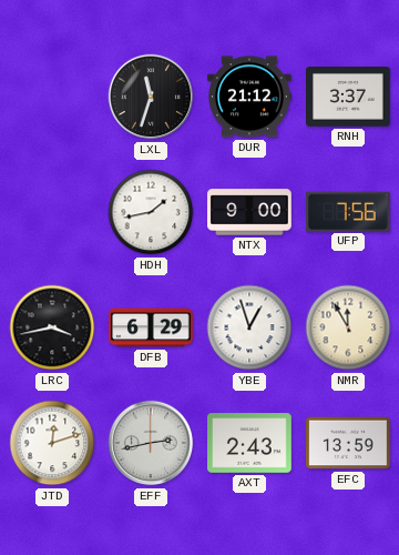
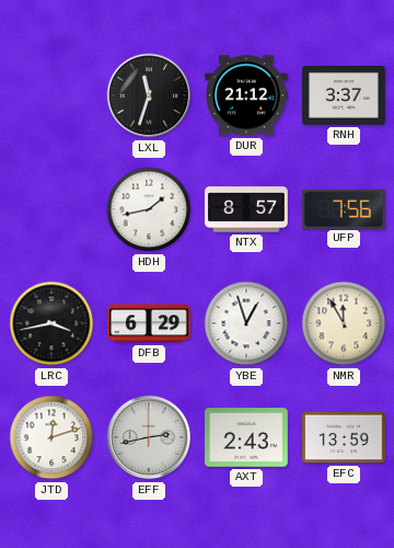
NTX: 9:00 -> 8:57 (246, 209)
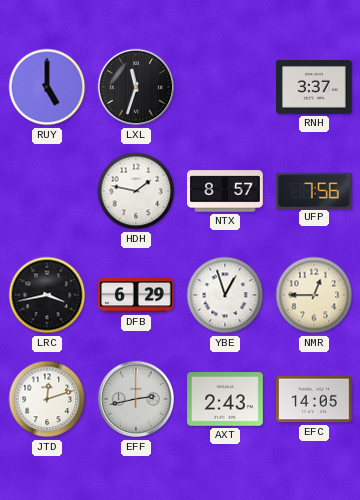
RUY: none -> 5:00 (47, 87)
DUR: 21:12 -> none (247, 95)
HDH: 1:43 -> 1:47 (136, 191)
NMR: 11:55 -> 12:45 (314, 295)
EFC: 13:59 -> 14:05 (315, 399)
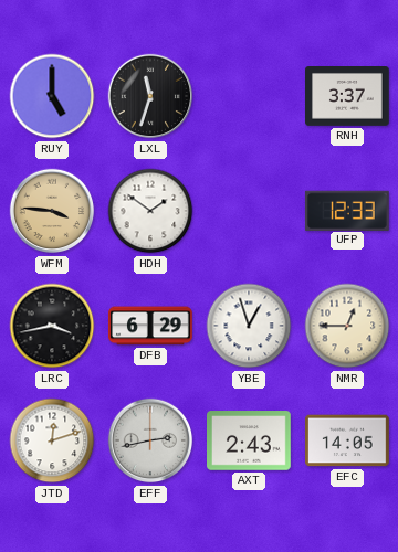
WFM: none -> 3:46 (52, 211)
HDH: 1:47 -> 1:51 (150, 211)
NTX: 8:57 -> none (225, 191)
UFP: 7:56 -> 12:33 (347, 210)
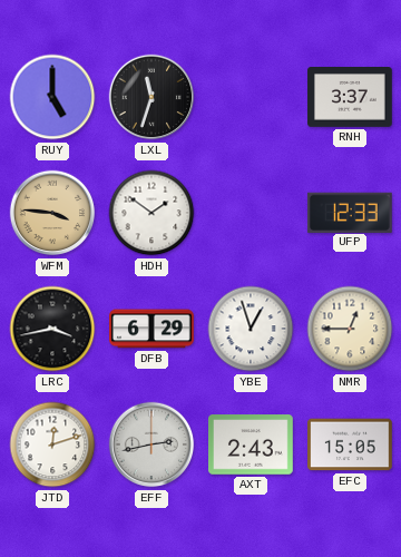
EFC: 14:05 -> 15:05 (351, 444)
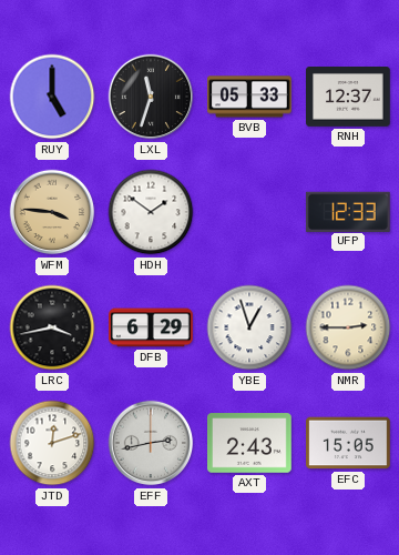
BVB: none -> 05:33 (250, 97)
RNH: 3:37 -> 12:37 (349, 98)
NMR: 12:45 -> 2:45 (348, 327)
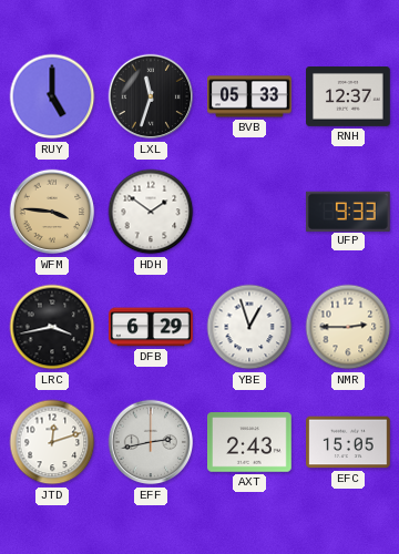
UFP: 12:33 -> 9:33 (348, 211)
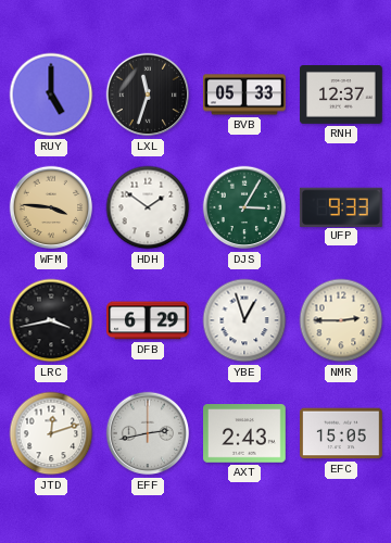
DJS: none -> 3:05 (244, 207)
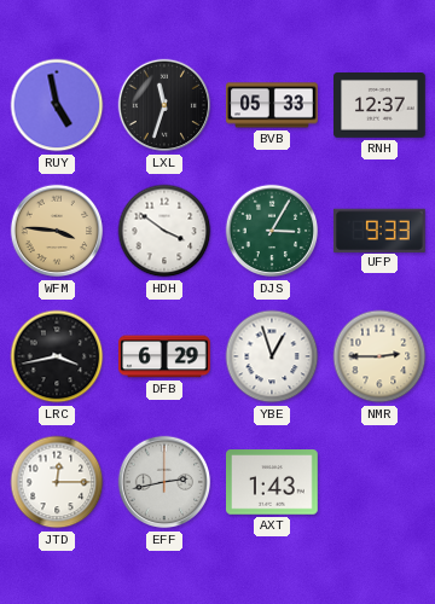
RUY: 5:00 -> 4:58 (57, 105)
HDH: 1:51 -> 3:51 (164, 231)
JTD: 12:12 -> 12:15 (57, 482)
AXT: 2:43 -> 1:43 (273, 482)
EFC: 15:05 -> none (342, 433)
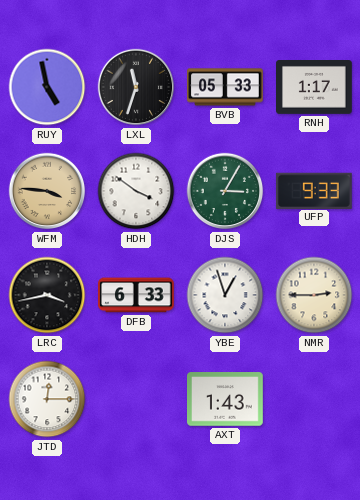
RNH: 12:37 -> 1:17 (315, 88)
DFB: 6:29 -> 6:33 (137, 295)
EFF: 2:43 -> none (164, 482)
